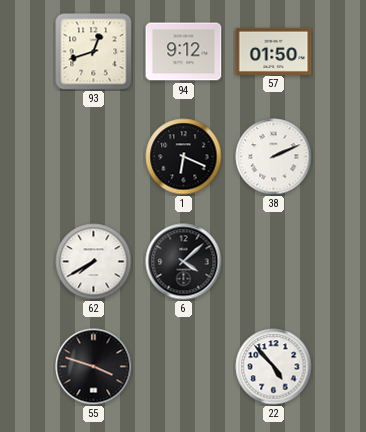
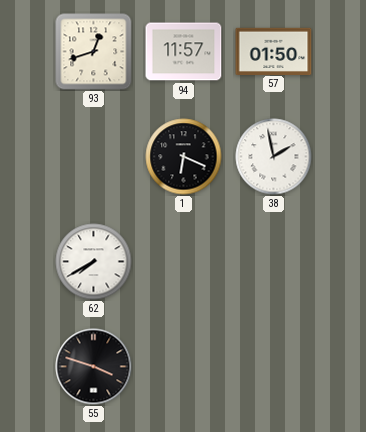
94: 9:12 -> 11:57 (184, 52)
38: 2:11 -> 1:58 (274, 157)
6: 4:08 -> none (184, 262)
22: 4:53 -> none (274, 367)
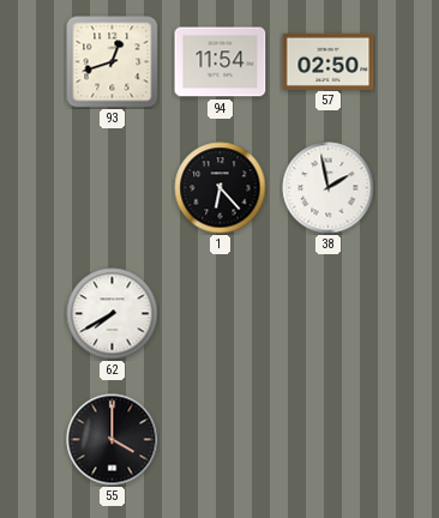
94: 11:57 -> 11:54 (221, 62)
57: 01:50 -> 02:50 (329, 61)
1: 6:19 -> 6:23 (221, 188)
55: 3:48 -> 4:00 (113, 440)
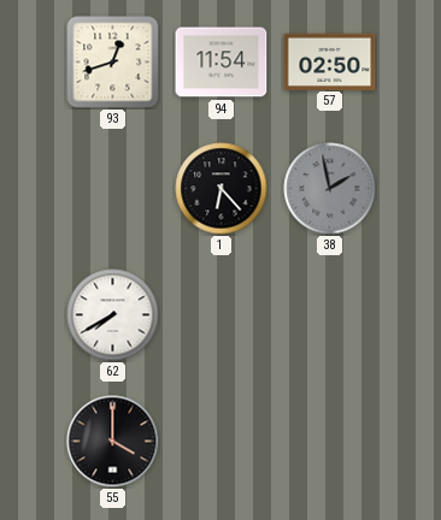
38 dial: white -> grey (330, 189)
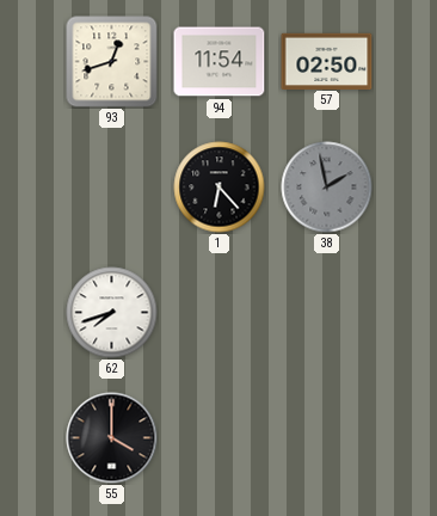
62: 7:40 -> 7:42 (112, 313)
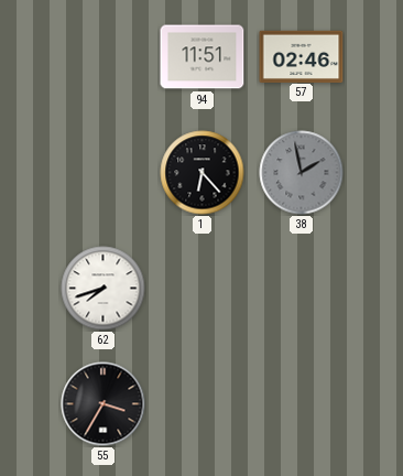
93: 12:42 -> none (112, 62)
94: 11:54 -> 11:51 (203, 57)
57: 02:50 -> 02:46 (302, 56)
55: 4:00 -> 3:35 (104, 404)
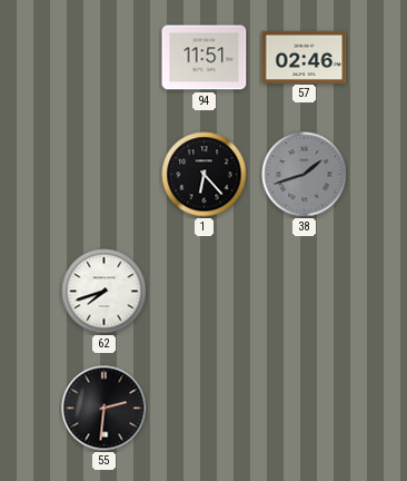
38: 1:58 -> 1:42 (305, 175)
55: 3:35 -> 2:31 (105, 409)
